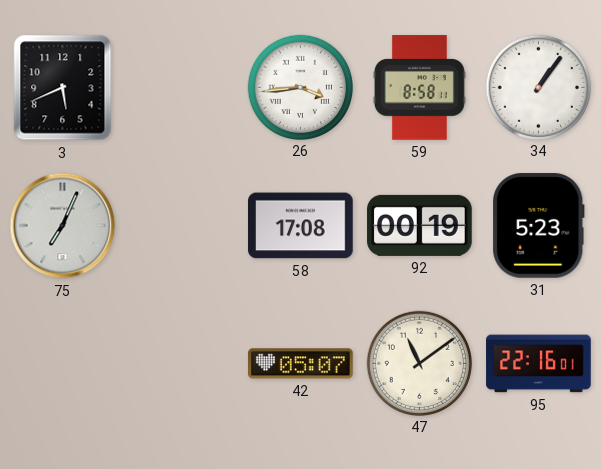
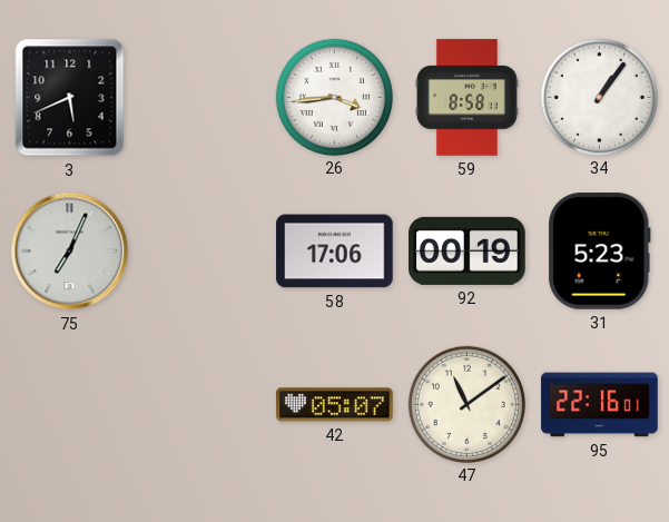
58: 17:08 -> 17:06 (335, 252)
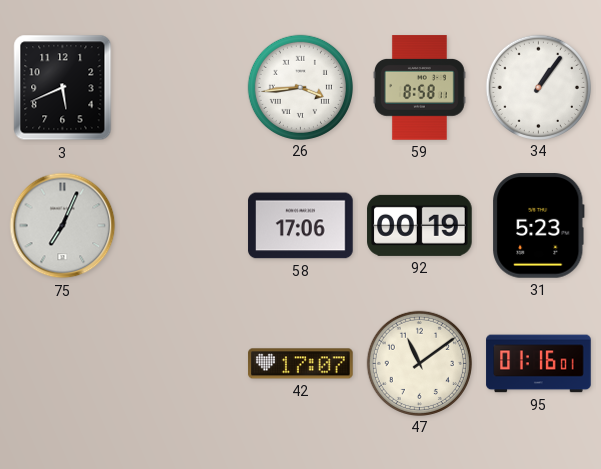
42: 05:07 -> 17:07 (301, 364)
95: 22:16 -> 01:16 (539, 364)
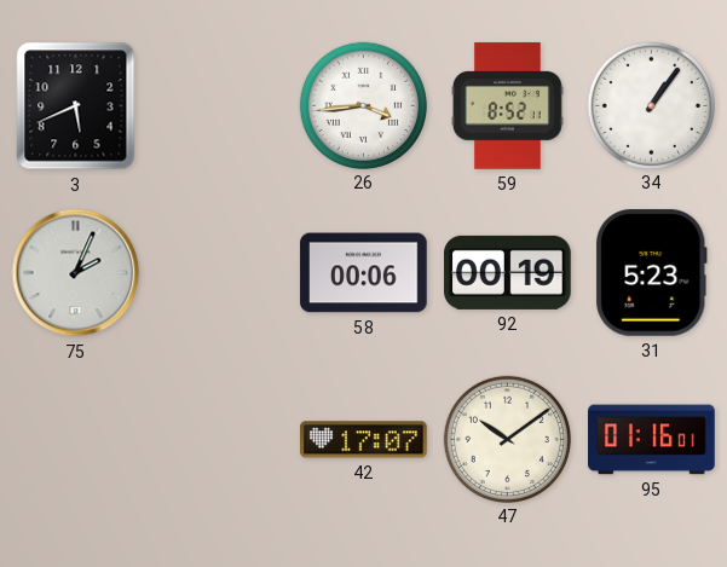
59: 8:58 -> 8:52 (507, 106)
75: 7:04 -> 2:04 (76, 273)
58: 17:06 -> 00:06 (364, 273)
47: 11:09 -> 10:09 (507, 439)
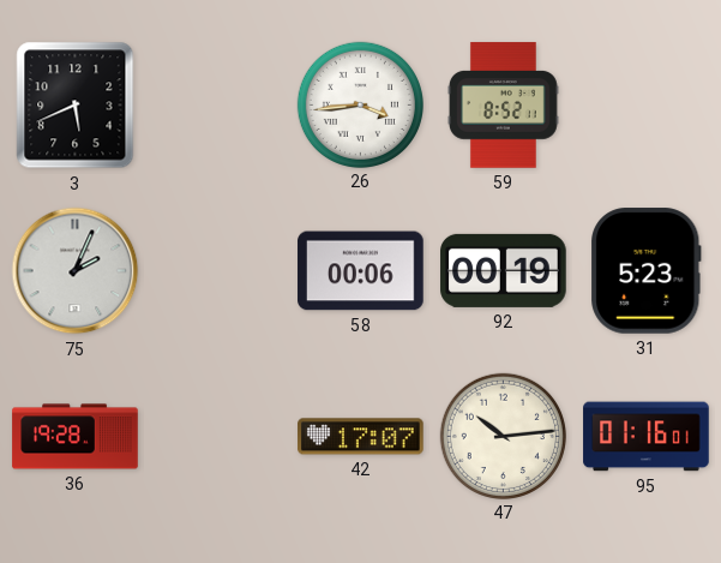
34: 1:06 -> none (651, 105)
36: none -> 19:28 (76, 437)
47: 10:09 -> 10:14 (503, 436)
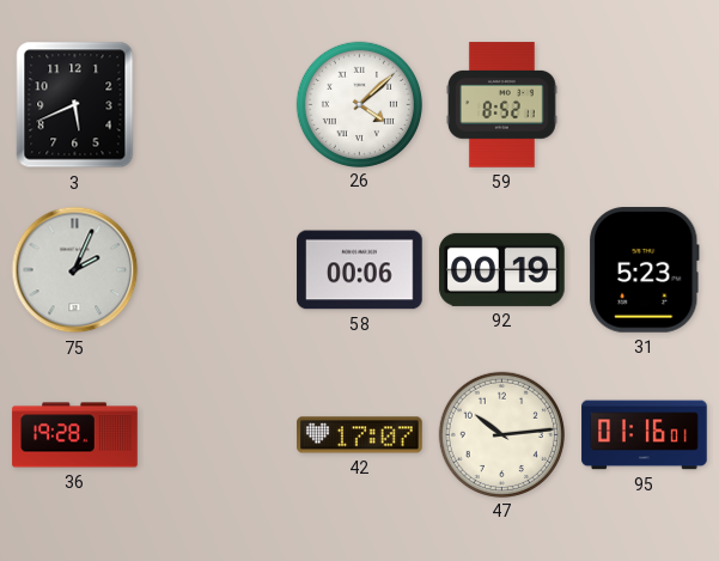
26: 3:44 -> 4:08 (359, 104)
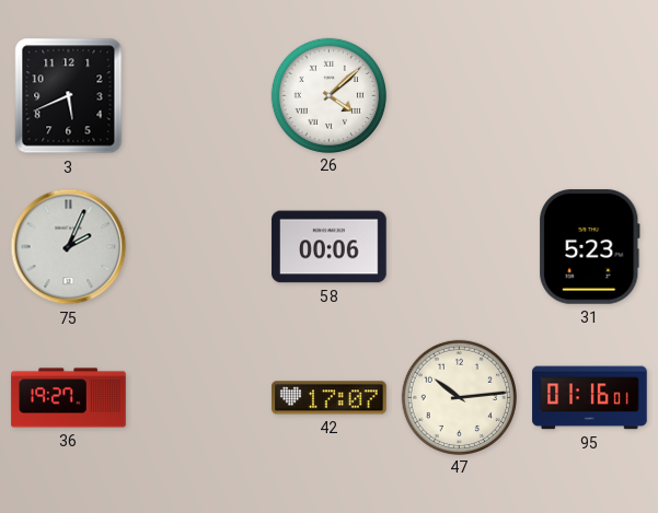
59: 8:52 -> none (501, 105)
92: 00:19 -> none (502, 269)
36: 19:28 -> 19:27 (69, 398)
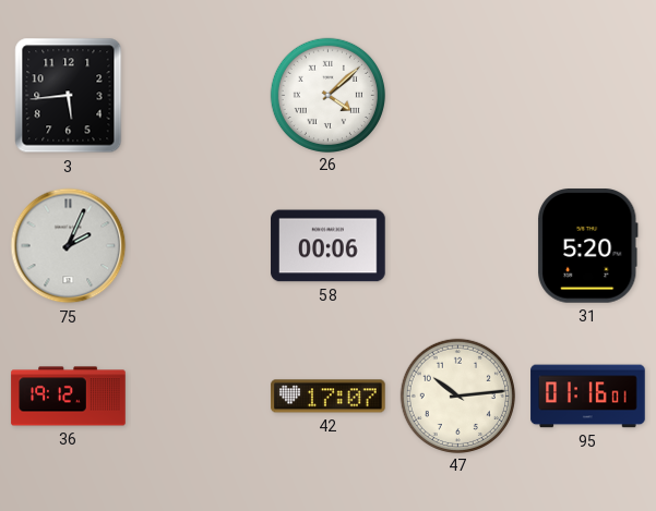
3: 5:41 -> 5:44 (69, 96)
31: 5:23 -> 5:20 (588, 246)
36: 19:27 -> 19:12 (69, 397)
